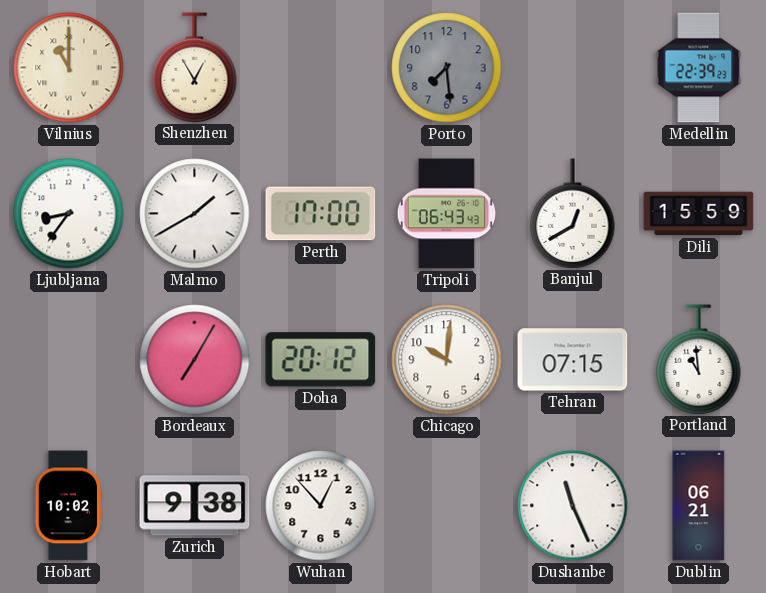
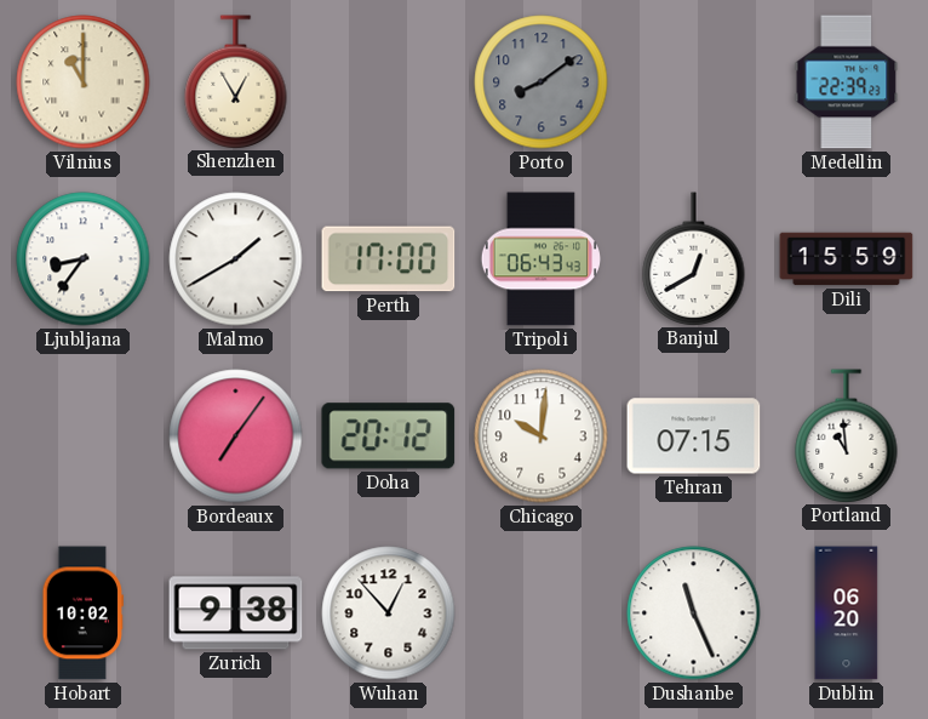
Porto: 7:29 -> 8:09 (542, 82)
Bordeaux: 7:05 -> 7:06 (236, 436)
Dublin: 06:21 -> 06:20 (847, 614)
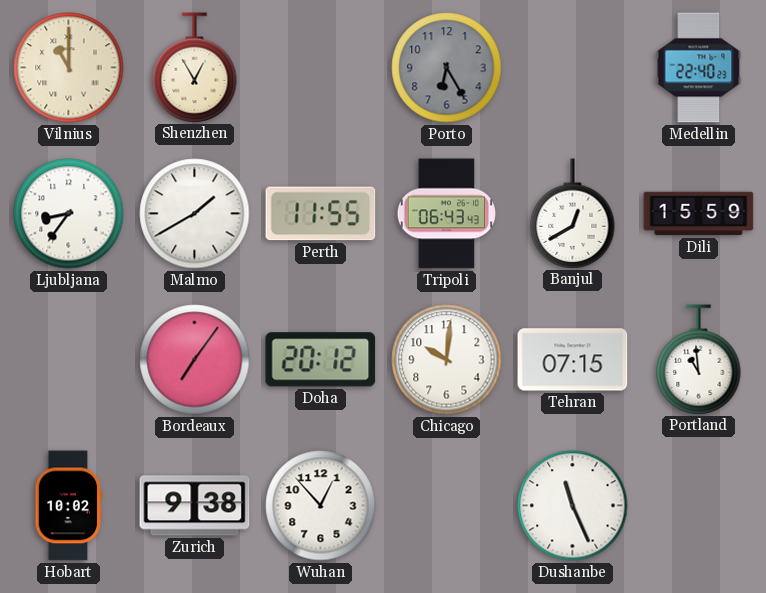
Porto: 8:09 -> 6:25 (447, 68)
Medellin: 22:39 -> 22:40 (699, 68)
Perth: 17:00 -> 11:55 (321, 214)
Dublin: 06:20 -> none (847, 614)
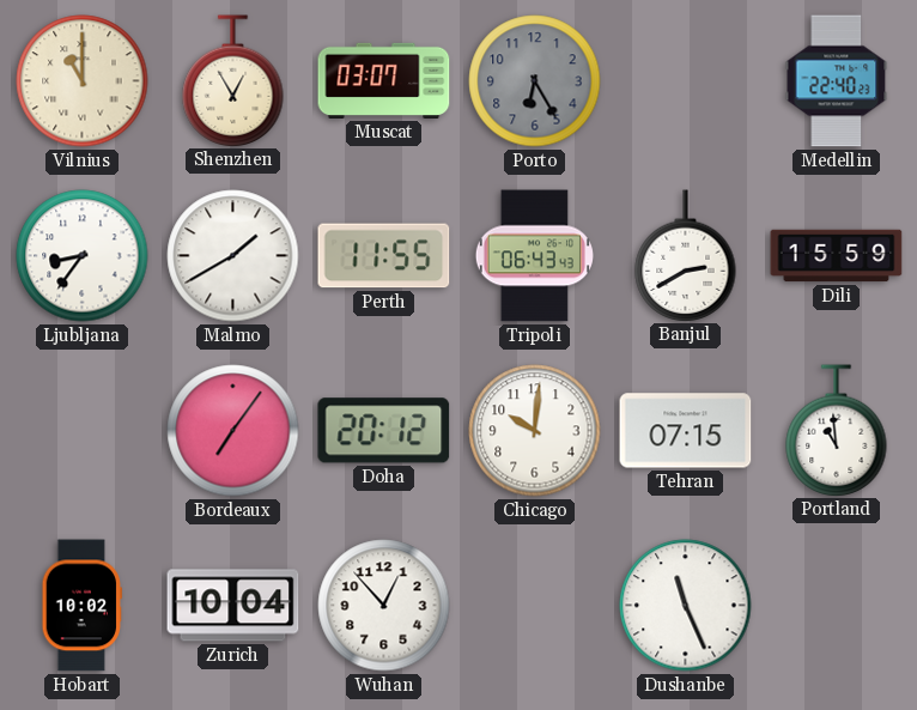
Muscat: none -> 03:07 (384, 80)
Banjul: 12:40 -> 2:40 (686, 255)
Zurich: 9:38 -> 10:04 (233, 606)
